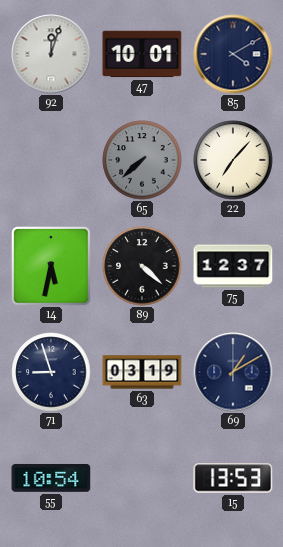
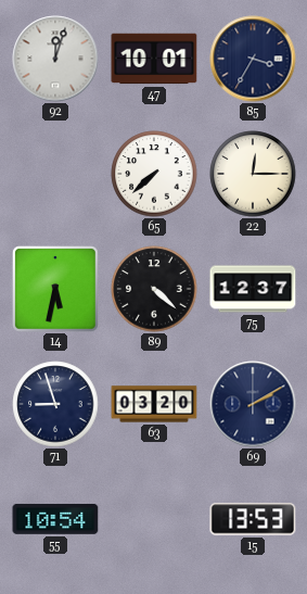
85: 4:10 -> 3:35 (253, 59)
65 dial: grey -> white (154, 174)
22: 7:07 -> 12:15 (253, 174)
63: 03:19 -> 03:20 (154, 404)
69: 1:10 -> 2:10 (253, 404)
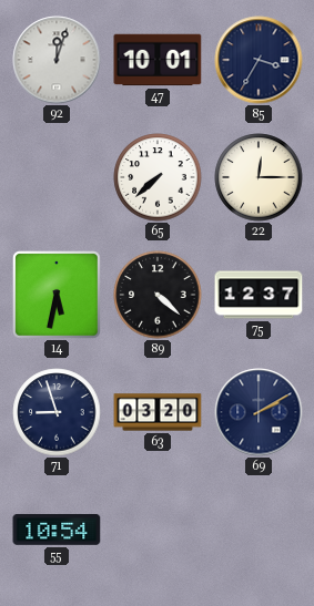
15: 13:53 -> none (253, 519)
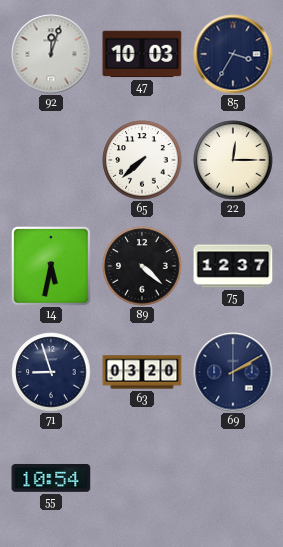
47: 10:01 -> 10:03 (142, 54)
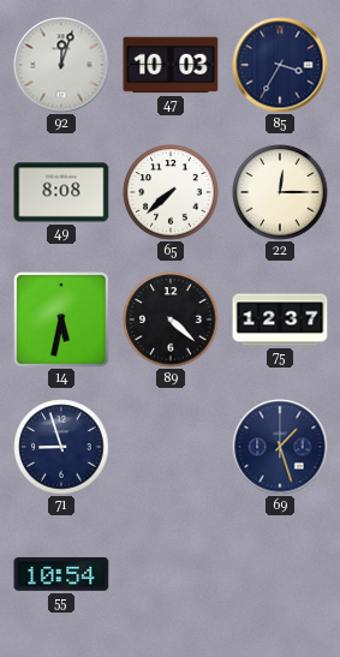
49: none -> 8:08 (61, 192)
63: 03:20 -> none (142, 372)
69: 2:10 -> 1:27 (280, 447)
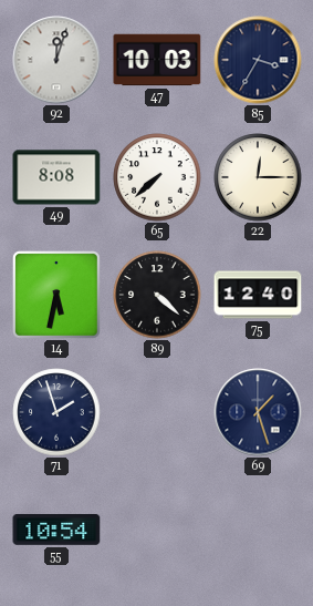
75: 12:37 -> 12:40 (258, 295)
71: 8:57 -> 1:57 (56, 412)
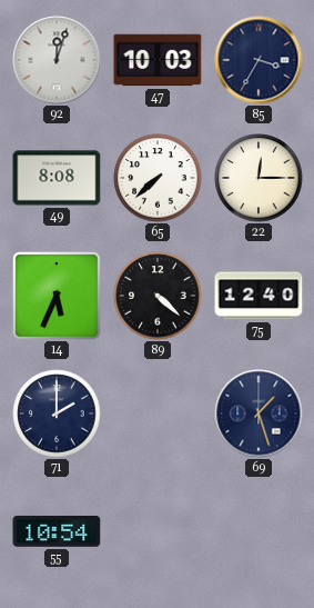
14: 5:32 -> 5:34 (57, 296)
71: 1:57 -> 2:00 (57, 413)
